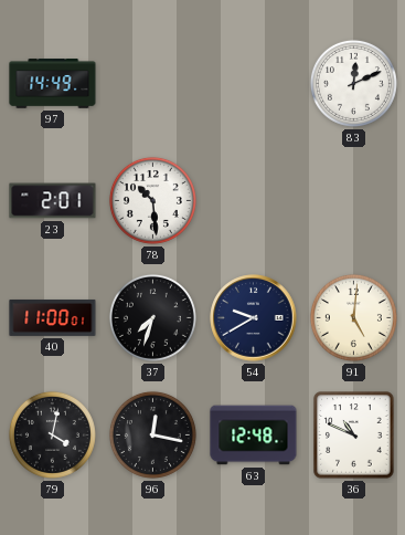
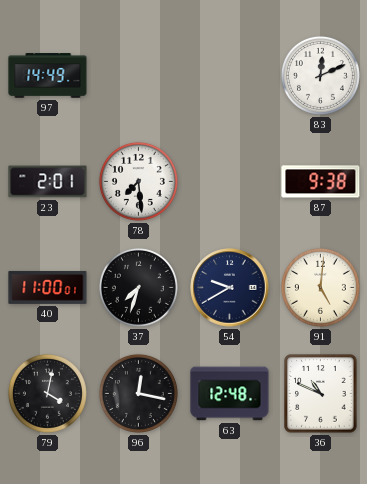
78: 10:29 -> 7:29 (138, 181)
87: none -> 9:38 (321, 182)
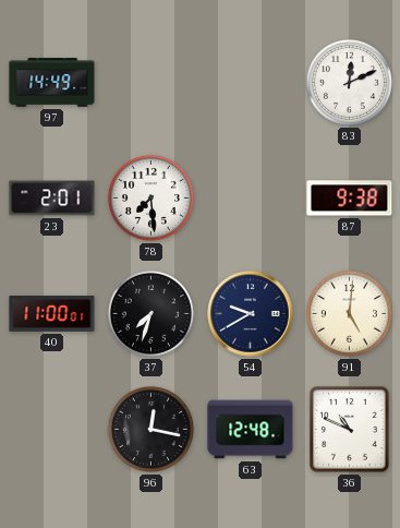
79: 4:02 -> none (47, 393)
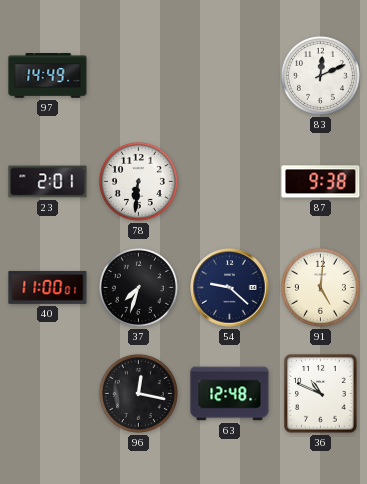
78: 7:29 -> 6:31 (138, 181)
54: 9:40 -> 9:22 (230, 288)
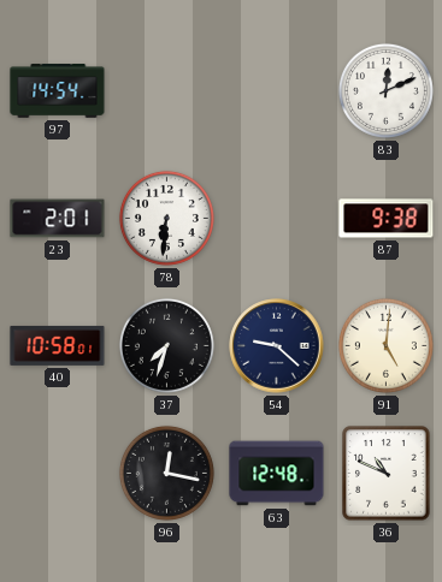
97: 14:49 -> 14:54 (58, 91)
40: 11:00 -> 10:58 (58, 345)
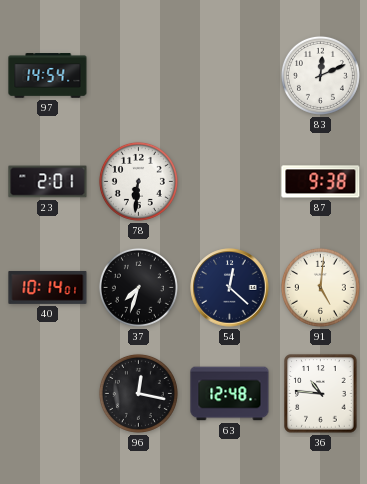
40: 10:58 -> 10:14 (48, 287)
54: 9:22 -> 12:22 (230, 288)
36: 10:49 -> 10:46 (321, 394)
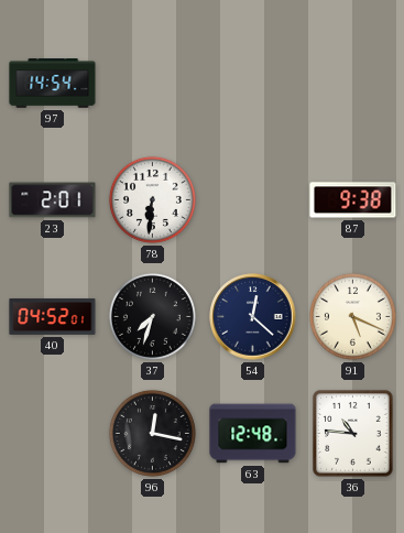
83: 12:11 -> none (320, 75)
40: 10:14 -> 04:52 (53, 316)
91: 5:01 -> 5:19 (352, 316)
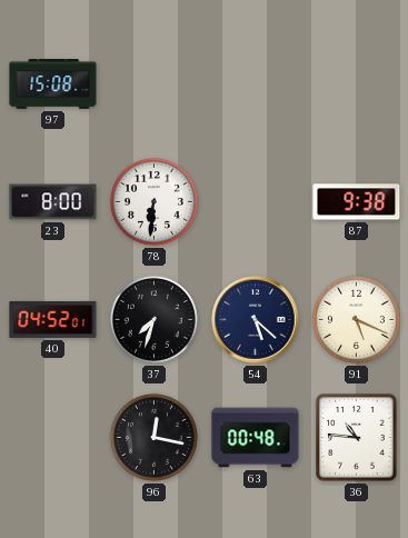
97: 14:54 -> 15:08 (53, 84)
23: 2:01 -> 8:00 (53, 202)
54: 12:22 -> 5:22 (256, 320)
63: 12:48 -> 00:48 (256, 438)
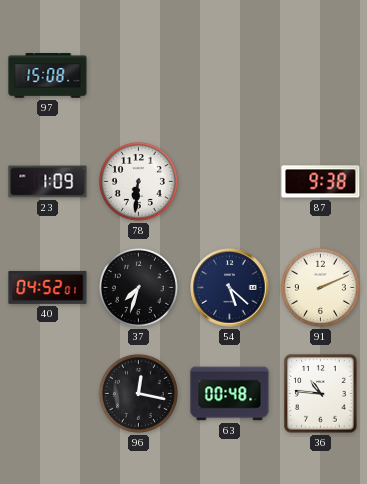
23: 8:00 -> 1:09 (48, 182)
91: 5:19 -> 2:11 (320, 287)
